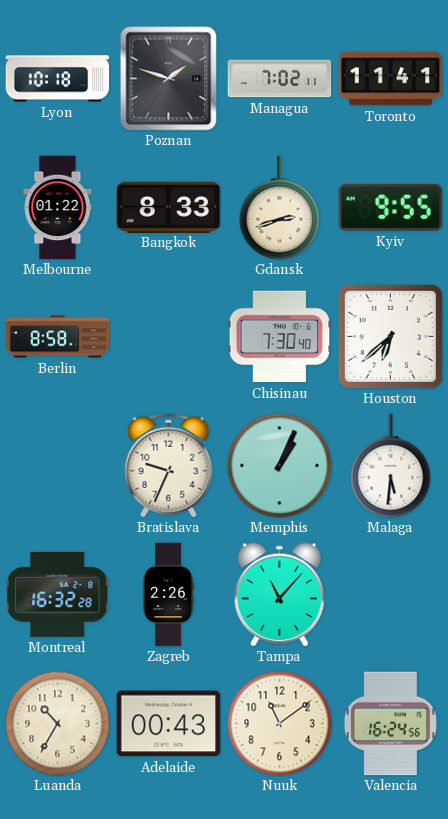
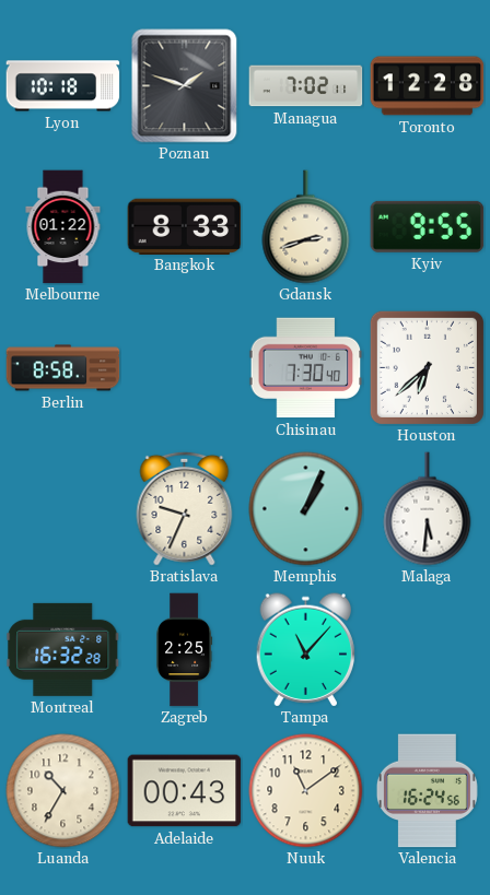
Toronto: 11:41 -> 12:28 (428, 86)
Zagreb: 2:26 -> 2:25 (185, 650)
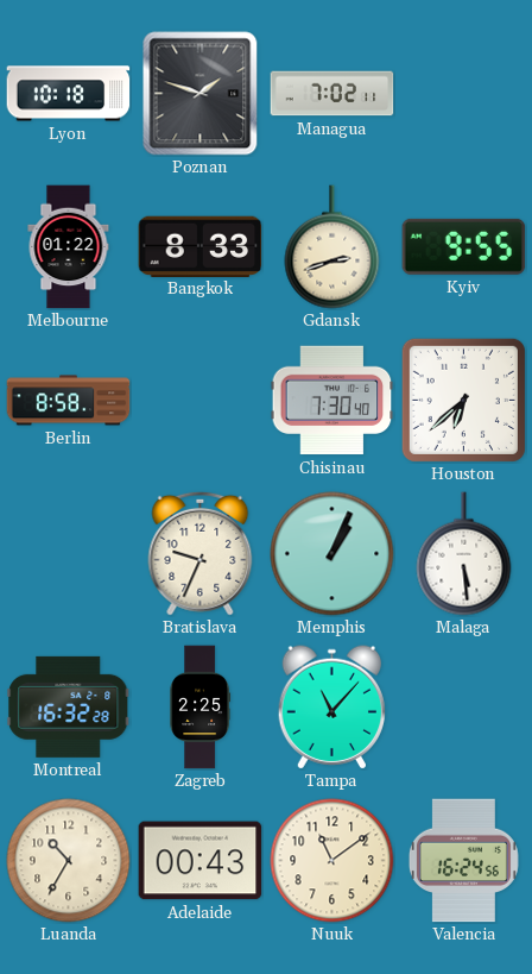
Toronto: 12:28 -> none (428, 86)
Malaga: 5:31 -> 5:29 (464, 554)
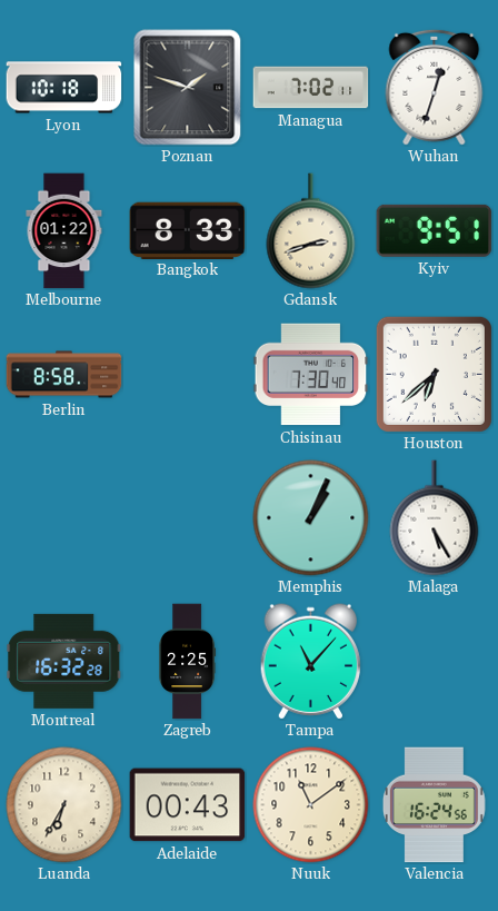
Wuhan: none -> 12:33 (435, 87)
Kyiv: 9:55 -> 9:51 (435, 230)
Bratislava: 9:34 -> none (201, 553)
Malaga: 5:29 -> 5:25 (435, 518)
Luanda: 10:35 -> 6:35 (64, 805)
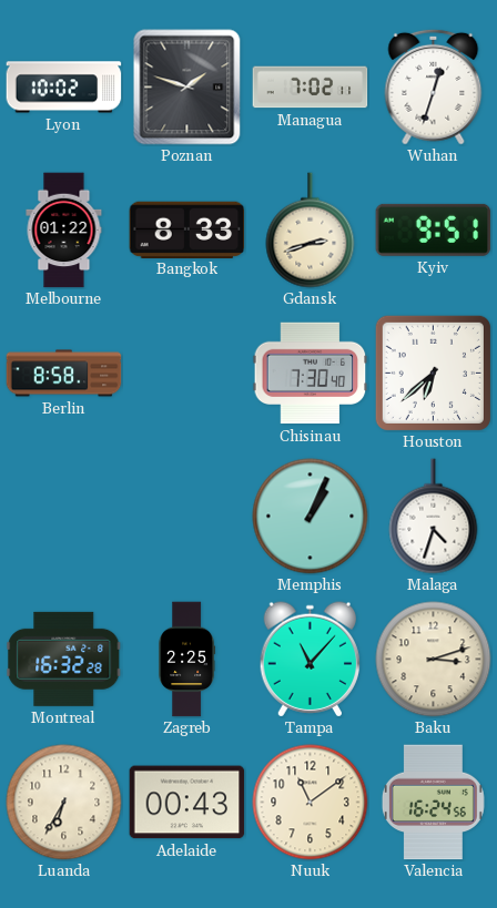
Lyon: 10:18 -> 10:02 (64, 88)
Malaga: 5:25 -> 4:33 (434, 517)
Baku: none -> 3:12 (434, 660)
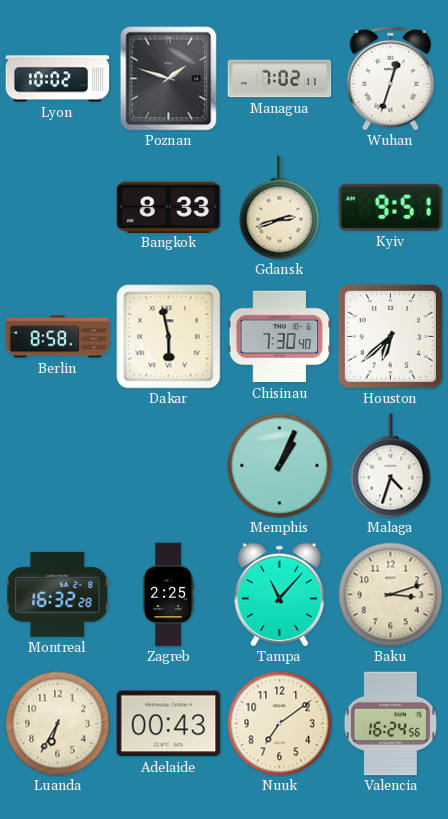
Melbourne: 01:22 -> none (64, 231)
Dakar: none -> 5:58 (169, 337)
Nuuk: 11:09 -> 7:09 (280, 724)
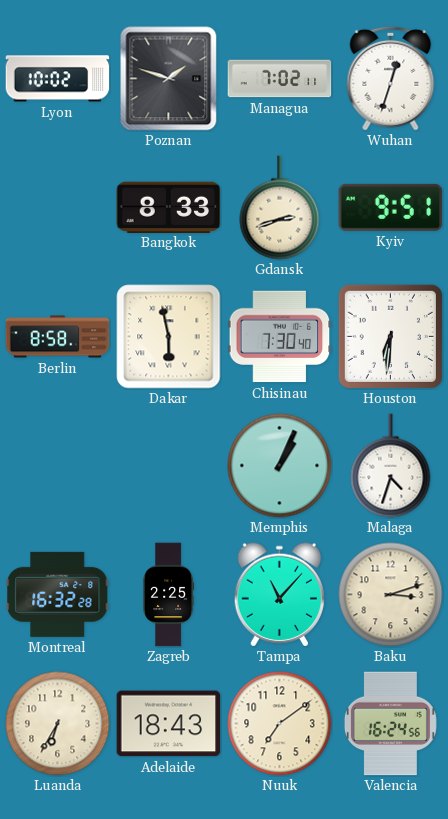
Houston: 6:38 -> 6:31 (390, 336)
Adelaide: 00:43 -> 18:43 (169, 724)
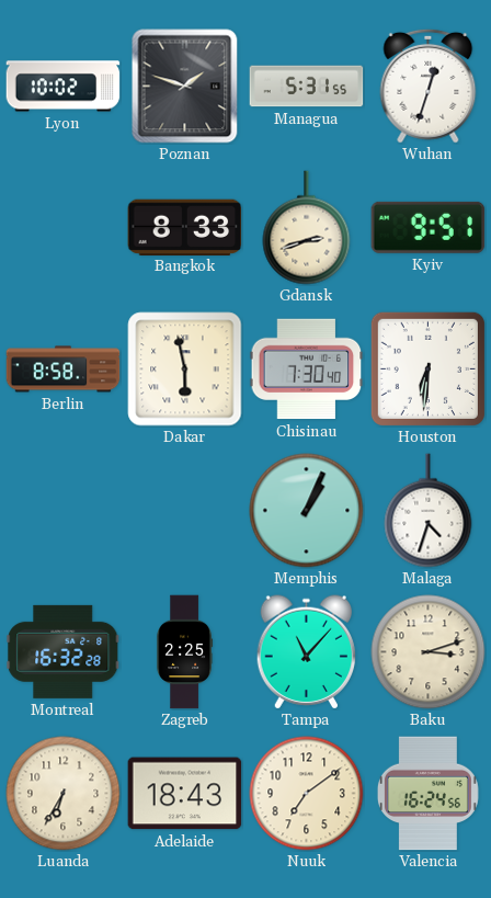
Managua: 7:02 -> 5:31 (307, 87)
